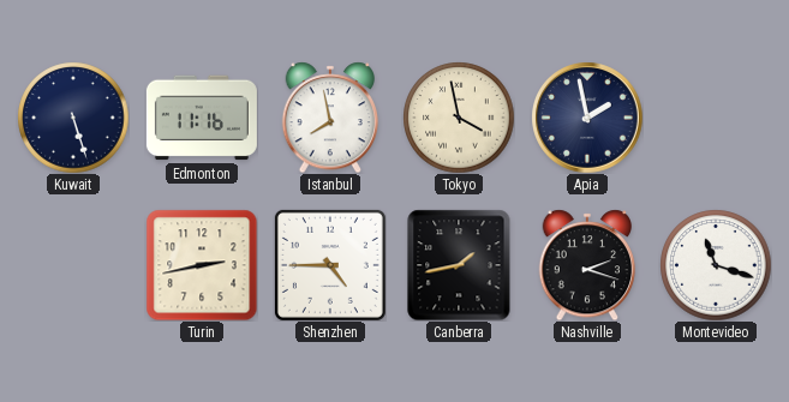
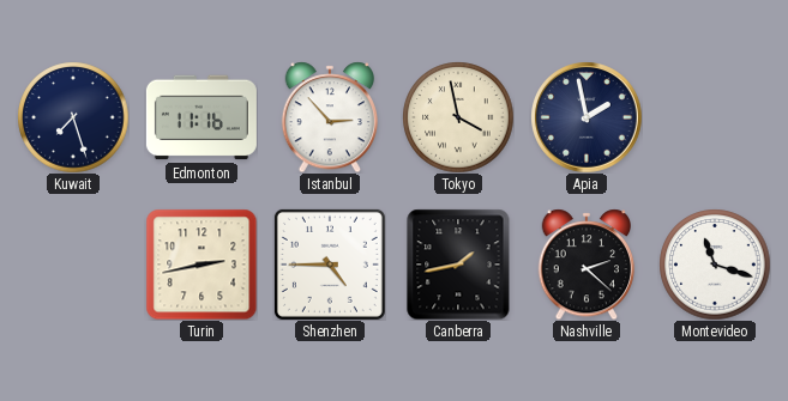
Kuwait: 5:27 -> 7:27 (73, 117)
Istanbul: 7:58 -> 2:53 (330, 117)
Nashville: 2:18 -> 2:22 (587, 265)
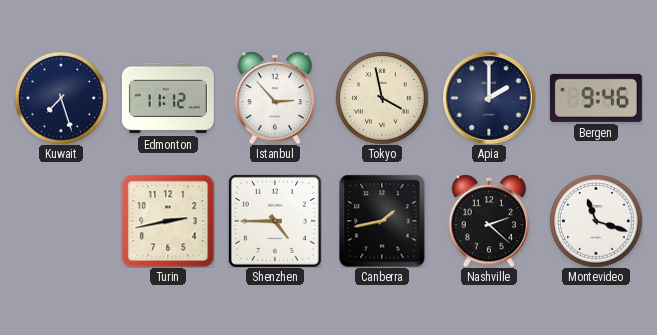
Edmonton: 11:16 -> 11:12 (168, 98)
Apia: 1:58 -> 2:00 (489, 98)
Bergen: none -> 9:46 (596, 98)
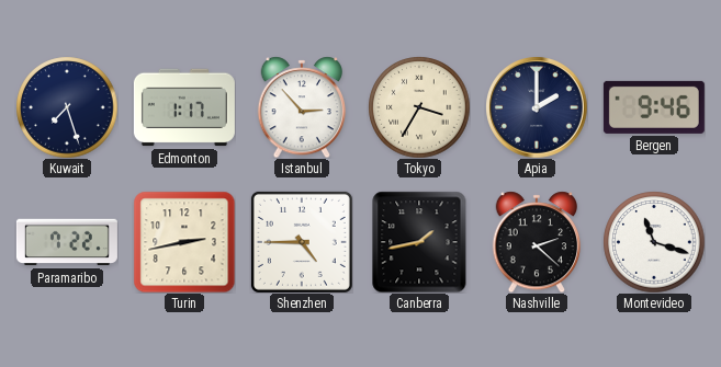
Edmonton: 11:12 -> 1:17 (184, 107)
Tokyo: 3:58 -> 3:35 (419, 107)
Paramaribo: none -> 7:22 (67, 242)
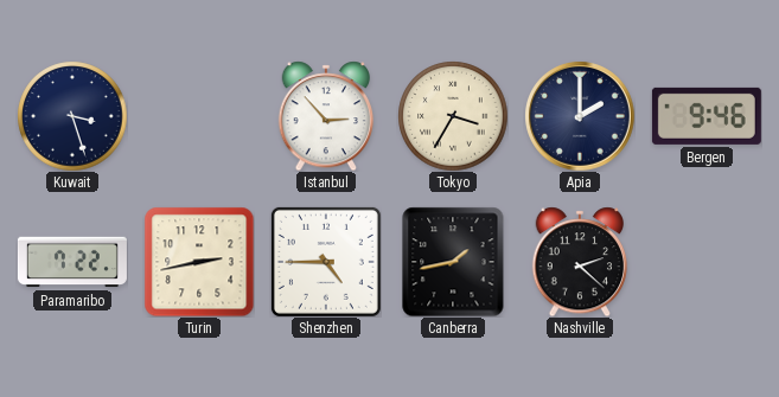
Kuwait: 7:27 -> 3:27 (72, 116)
Edmonton: 1:17 -> none (184, 107)
Montevideo: 11:18 -> none (654, 242)
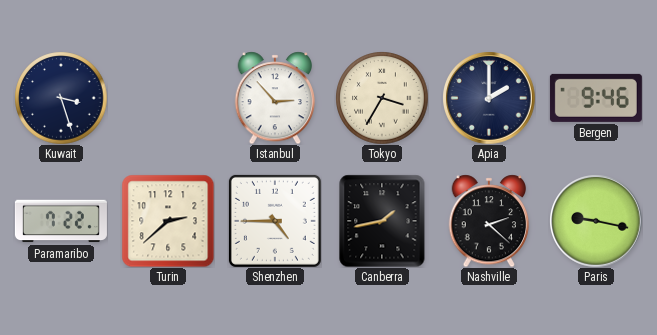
Turin: 2:43 -> 2:38 (168, 221)
Paris: none -> 9:17 (596, 221)
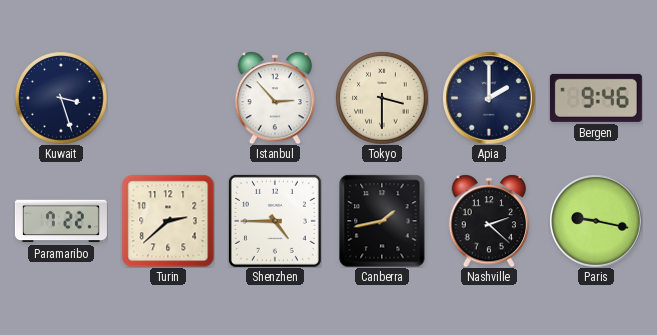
Tokyo: 3:35 -> 3:30 (382, 98)
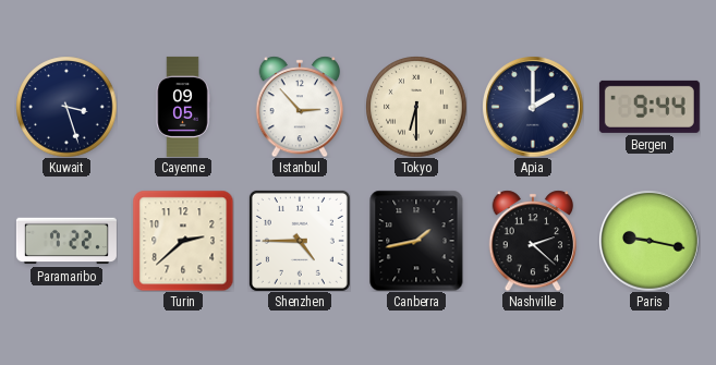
Cayenne: none -> 09:05 (183, 107)
Tokyo: 3:30 -> 6:30 (416, 107)
Bergen: 9:46 -> 9:44 (650, 107)
